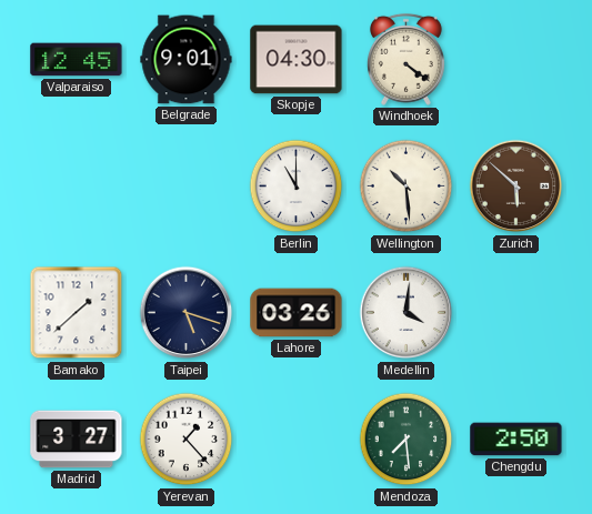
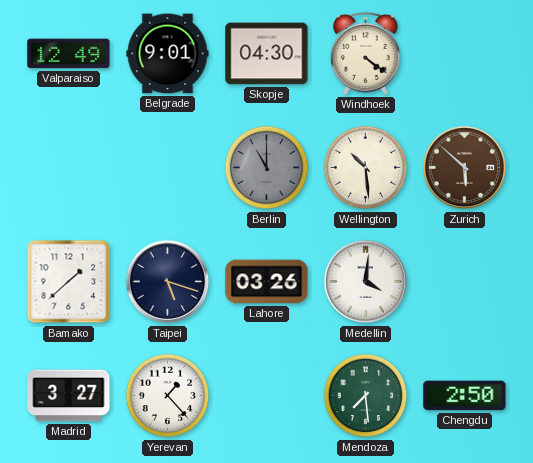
Valparaiso: 12:45 -> 12:49 (69, 54)
Berlin dial: white -> grey (267, 168)
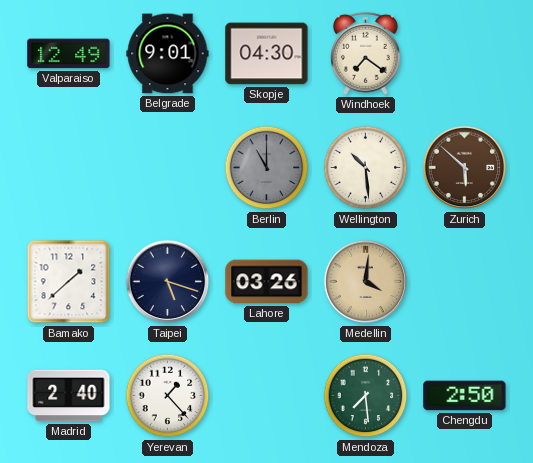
Windhoek: 4:21 -> 7:21 (365, 53)
Medellin dial: white -> champagne (366, 282)
Madrid: 3:27 -> 2:40 (69, 396)
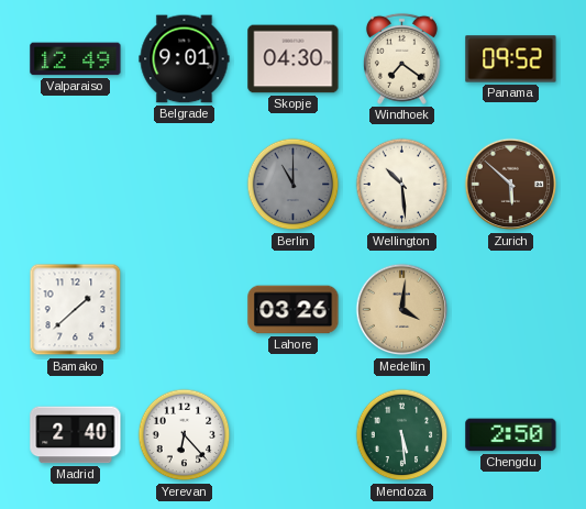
Panama: none -> 09:52 (511, 59)
Taipei: 5:18 -> none (168, 282)
Yerevan: 1:23 -> 6:23 (185, 435)
Mendoza: 7:29 -> 5:29 (402, 435)
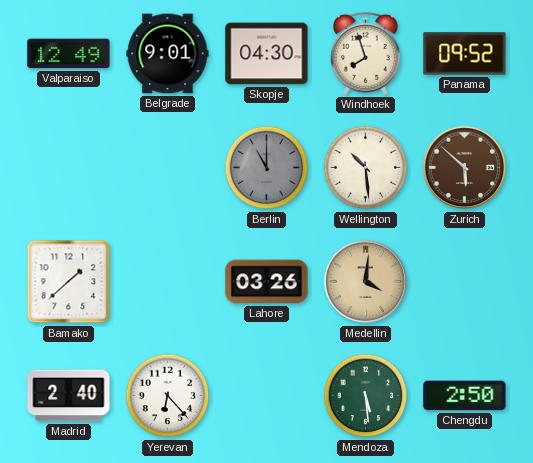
Windhoek: 7:21 -> 7:57 (365, 53)
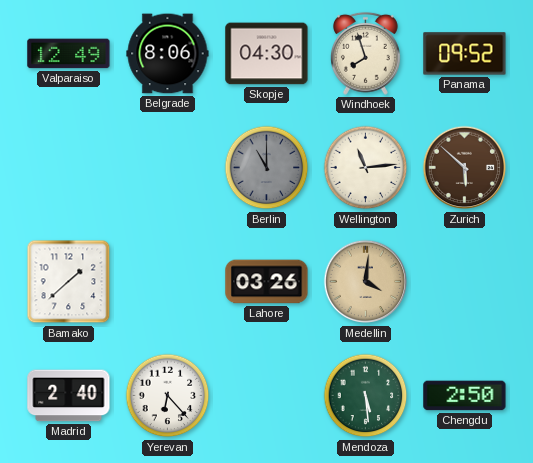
Belgrade: 9:01 -> 8:06 (168, 54)
Wellington: 10:29 -> 11:14 (366, 168)
